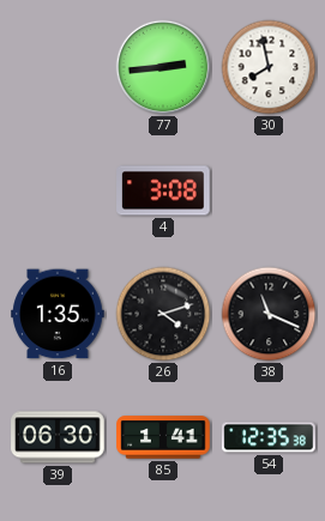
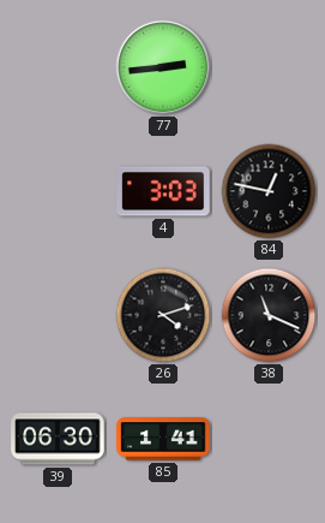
30: 7:58 -> none (269, 67)
4: 3:08 -> 3:03 (163, 191)
84: none -> 12:47 (269, 191)
16: 1:35 -> none (58, 314)
54: 12:35 -> none (269, 437)
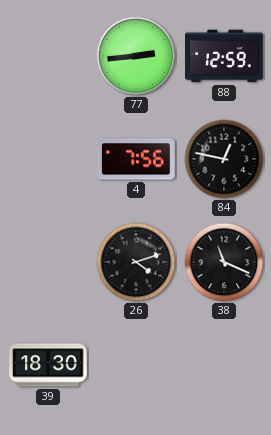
88: none -> 12:59 (224, 56)
4: 3:03 -> 7:56 (136, 159)
39: 06:30 -> 18:30 (48, 365)
85: 1:41 -> none (163, 439)
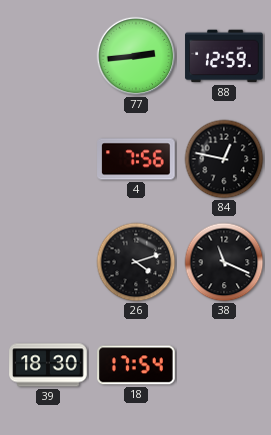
18: none -> 17:54 (137, 365)
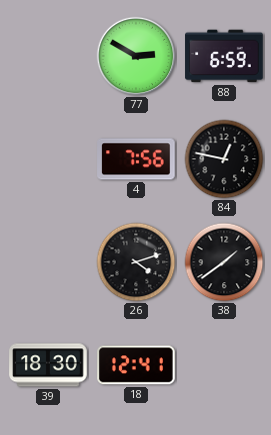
77: 2:44 -> 2:50 (136, 56)
88: 12:59 -> 6:59 (224, 56)
38: 11:19 -> 1:39 (224, 262)
18: 17:54 -> 12:41 (137, 365)
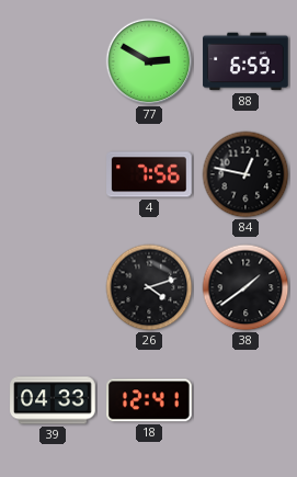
39: 18:30 -> 04:33 (53, 400)
